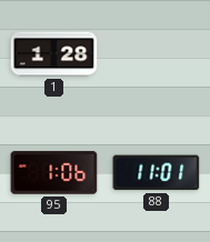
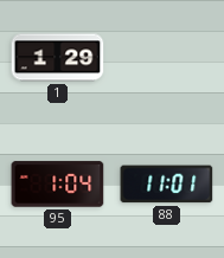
1: 1:28 -> 1:29 (58, 58)
95: 1:06 -> 1:04 (58, 185)
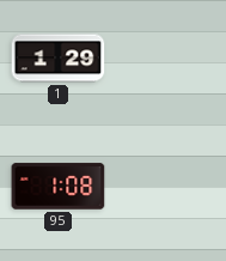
95: 1:04 -> 1:08 (59, 187)
88: 11:01 -> none (167, 185)
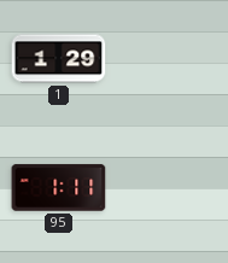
95: 1:08 -> 1:11 (59, 188)
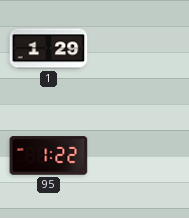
95: 1:11 -> 1:22 (49, 156)
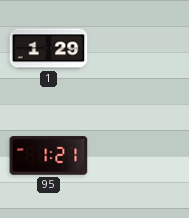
95: 1:22 -> 1:21 (49, 156)
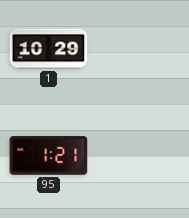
1: 1:29 -> 10:29 (49, 49)
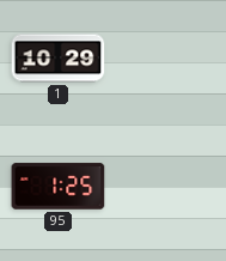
95: 1:21 -> 1:25 (59, 187)
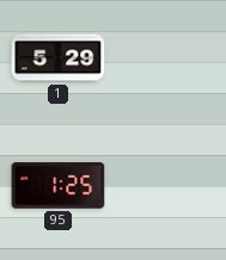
1: 10:29 -> 5:29 (59, 58)
